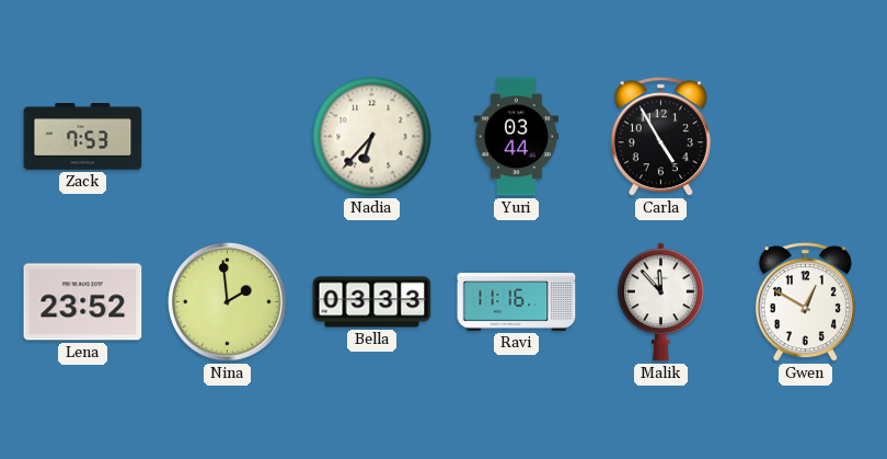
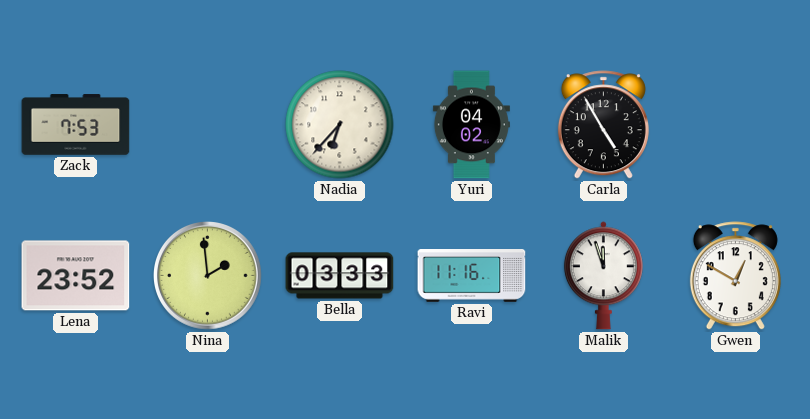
Yuri: 03:44 -> 04:02 (471, 125)
Malik: 11:53 -> 11:57 (603, 276)
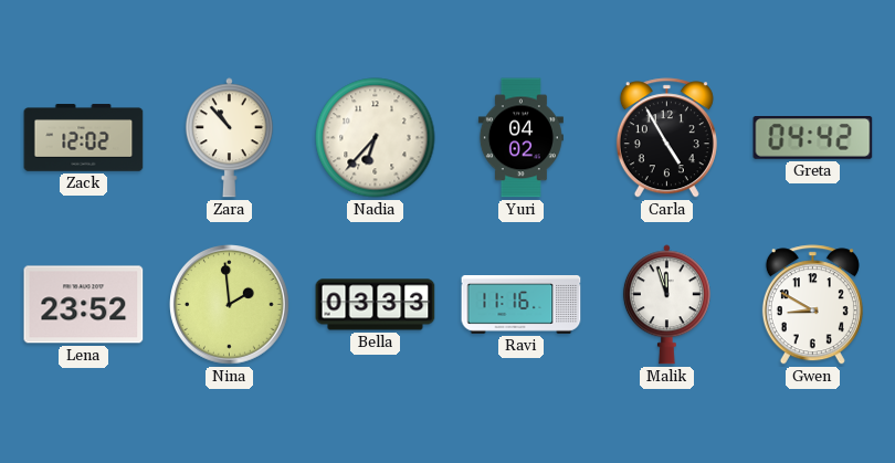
Zack: 7:53 -> 12:02 (84, 138)
Zara: none -> 10:53 (229, 138)
Greta: none -> 04:42 (813, 138)
Gwen: 12:50 -> 8:50 (812, 305)
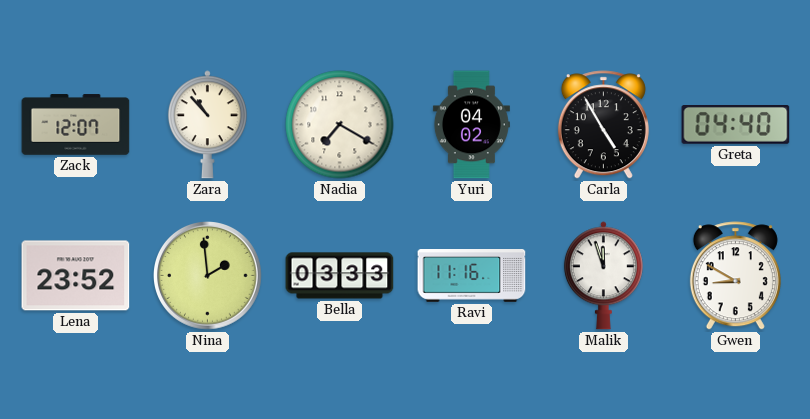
Zack: 12:02 -> 12:07 (76, 125)
Nadia: 6:37 -> 7:20 (340, 125)
Greta: 04:42 -> 04:40 (736, 125)
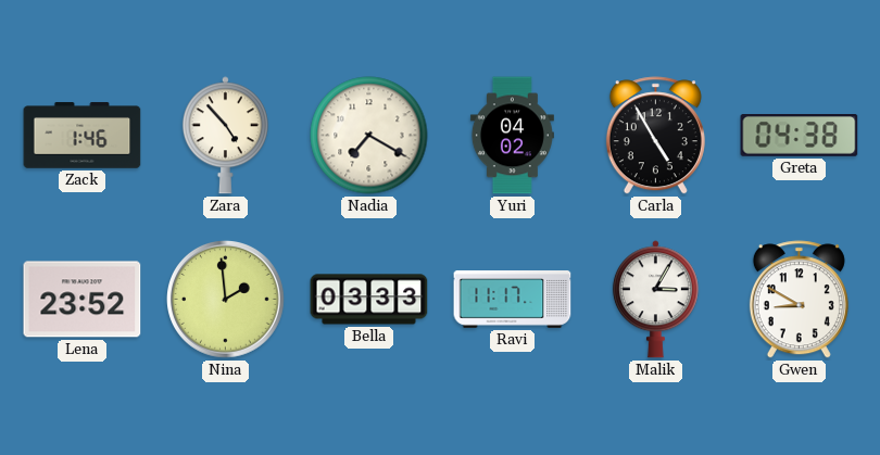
Zack: 12:07 -> 1:46 (83, 136)
Zara: 10:53 -> 4:53 (225, 136)
Greta: 04:40 -> 04:38 (800, 136)
Ravi: 11:16 -> 11:17 (513, 300)
Malik: 11:57 -> 3:05 (655, 300)
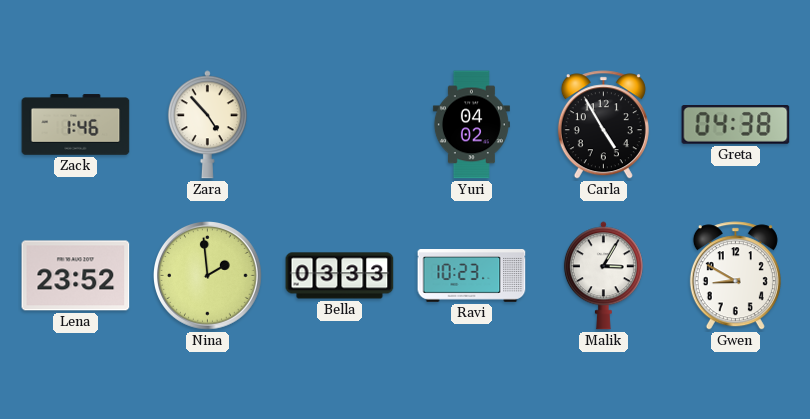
Nadia: 7:20 -> none (369, 136)
Ravi: 11:17 -> 10:23 (472, 276)
